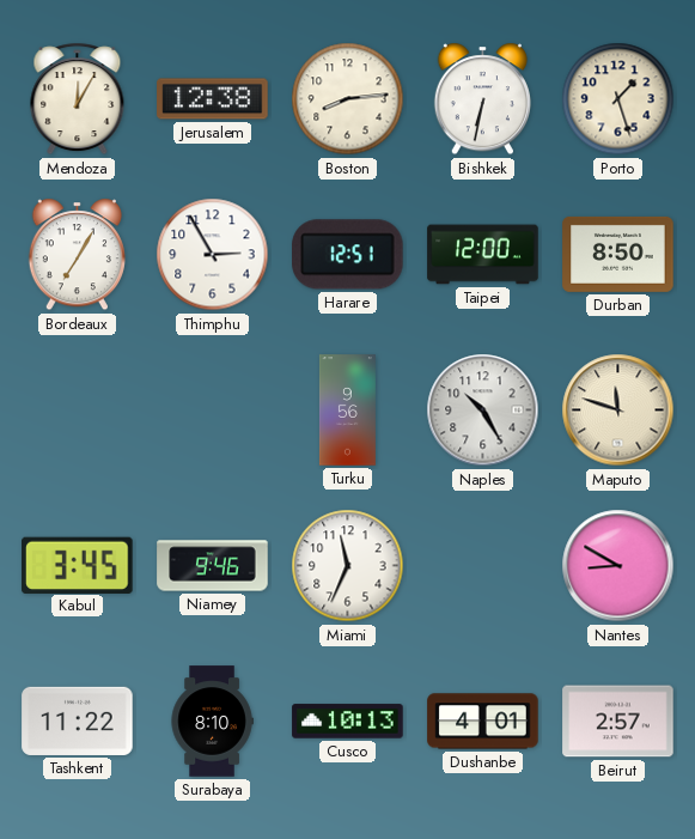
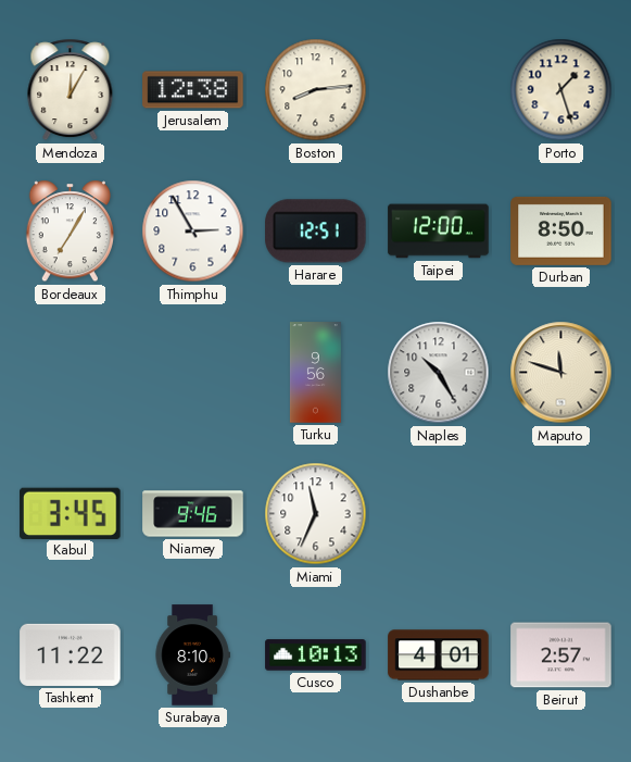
Bishkek: 6:32 -> none (482, 99)
Nantes: 8:50 -> none (618, 566)
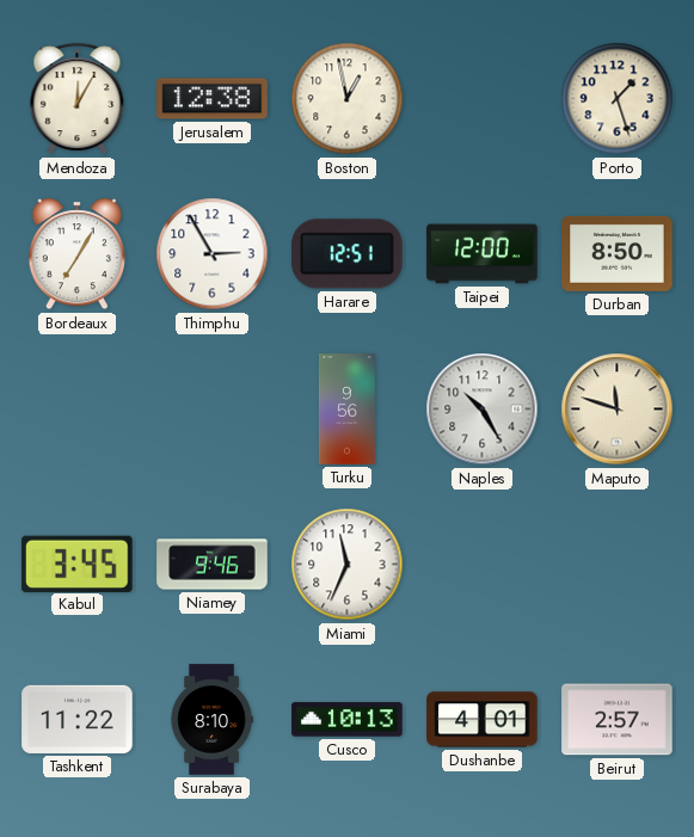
Boston: 8:14 -> 12:58 (348, 99)
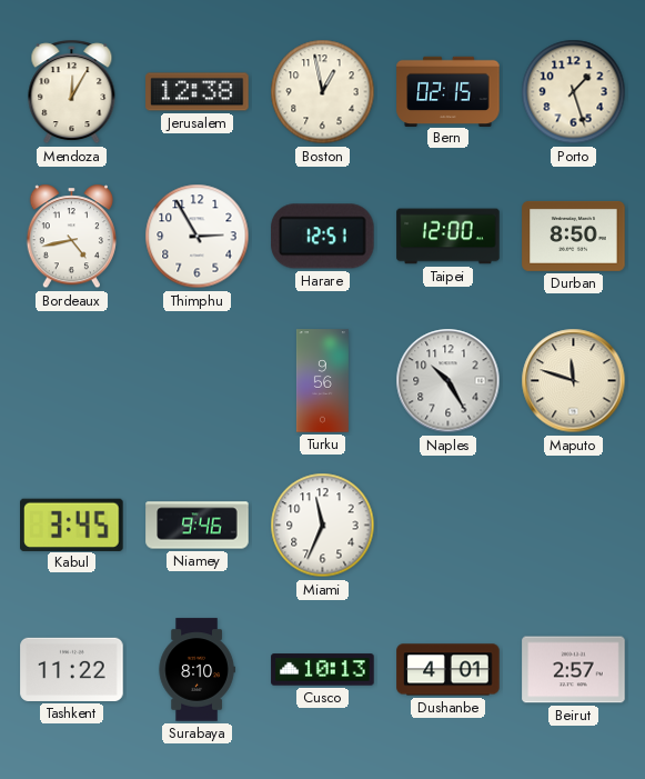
Bern: none -> 02:15 (449, 91)
Bordeaux: 7:05 -> 4:43 (71, 237)
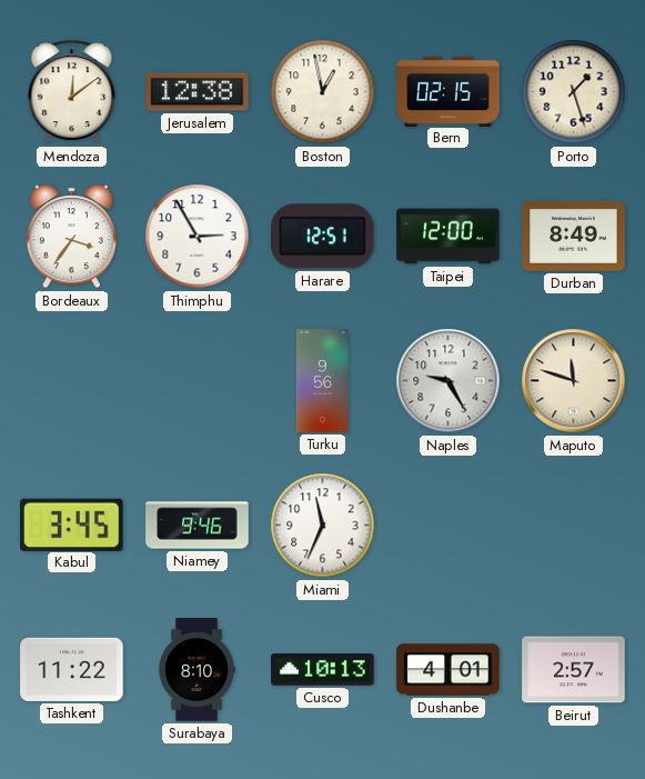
Mendoza: 12:05 -> 12:09 (72, 92)
Bordeaux: 4:43 -> 3:36 (71, 237)
Durban: 8:50 -> 8:49 (574, 236)
Naples: 10:25 -> 9:25 (449, 381)
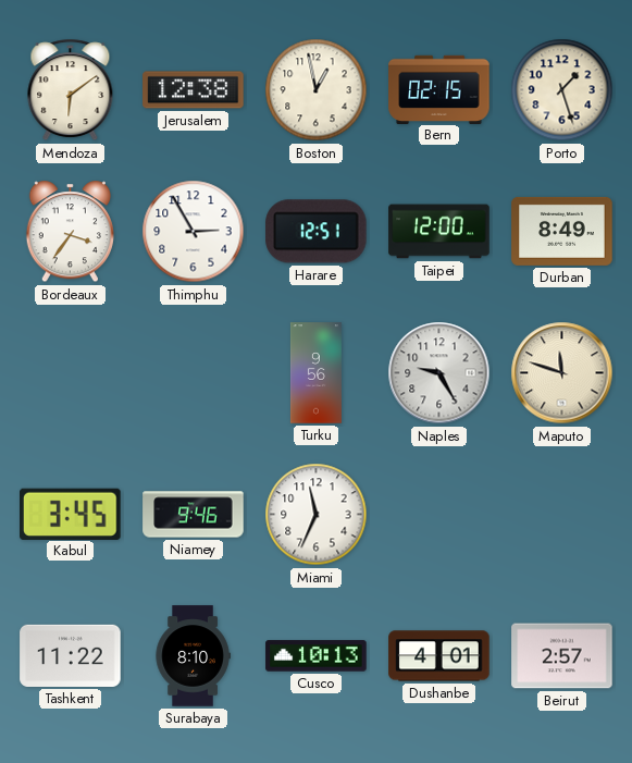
Mendoza: 12:09 -> 6:09 (71, 90)
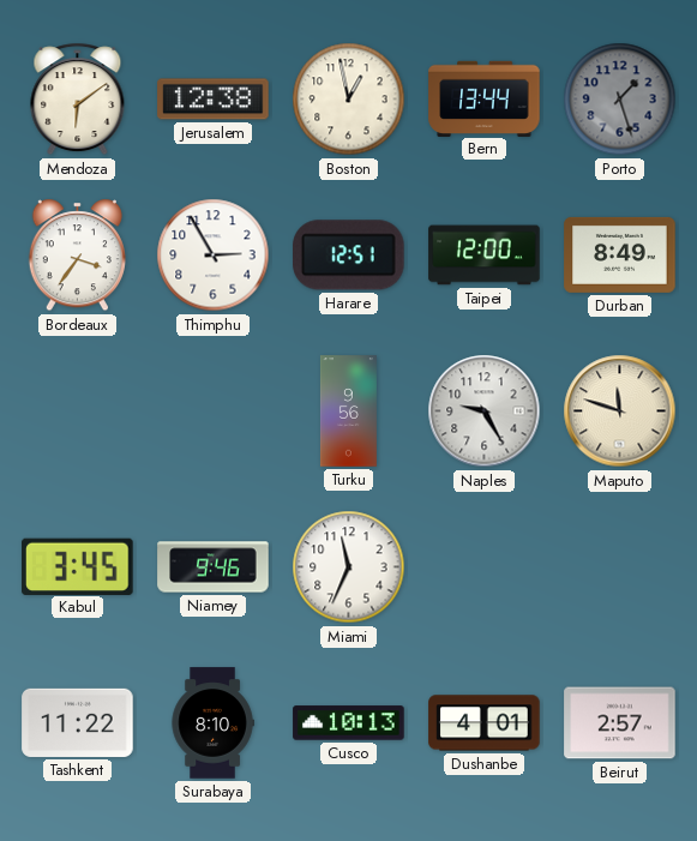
Bern: 02:15 -> 13:44 (485, 98)
Porto dial: cream -> grey (620, 100)
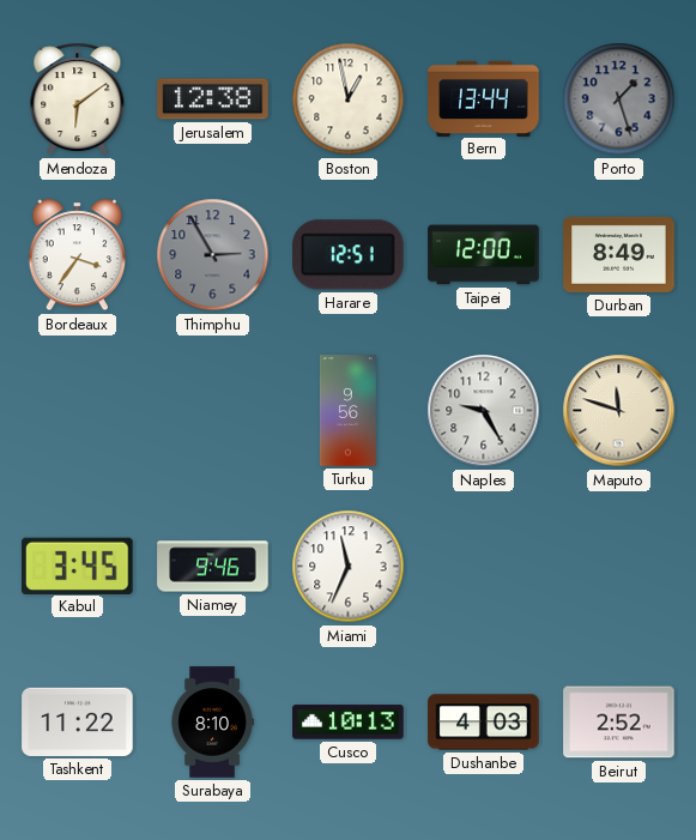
Thimphu dial: white -> grey (213, 255)
Dushanbe: 4:01 -> 4:03 (484, 723)
Beirut: 2:57 -> 2:52 (619, 723)
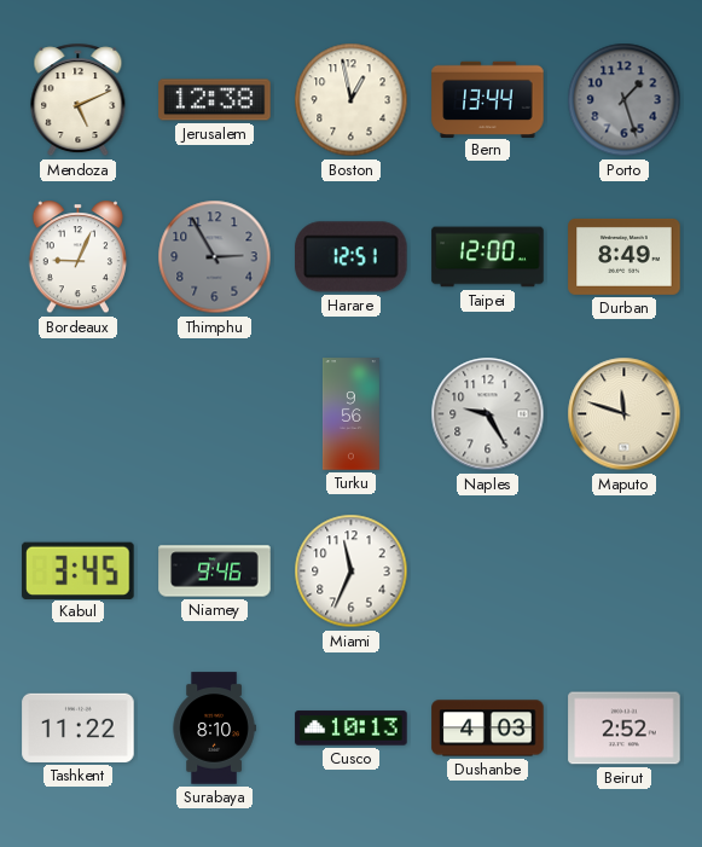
Mendoza: 6:09 -> 5:11 (79, 100)
Bordeaux: 3:36 -> 9:04 (77, 257)
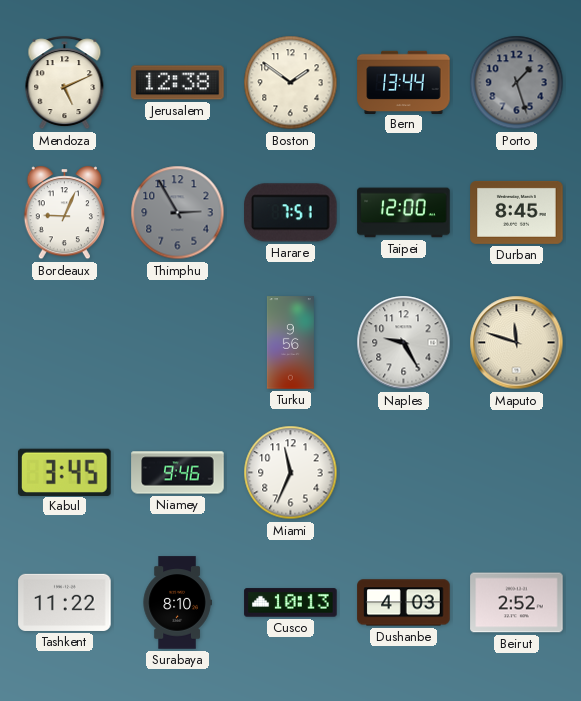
Boston: 12:58 -> 1:51 (291, 83)
Harare: 12:51 -> 7:51 (291, 213)
Durban: 8:49 -> 8:45 (517, 212)
